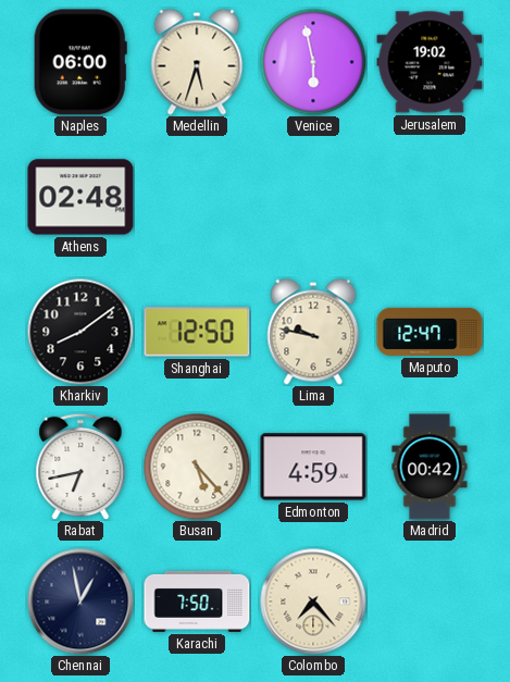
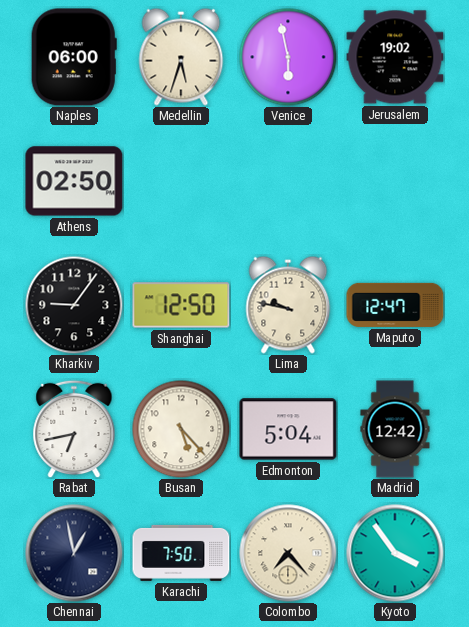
Athens: 02:48 -> 02:50 (74, 181)
Kharkiv: 8:09 -> 9:06 (74, 305)
Edmonton: 4:59 -> 5:04 (288, 429)
Madrid: 00:42 -> 12:42 (395, 429)
Kyoto: none -> 3:54 (395, 553)
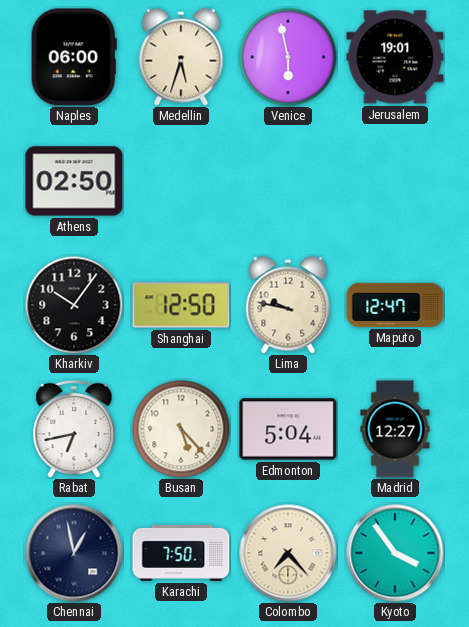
Jerusalem: 19:02 -> 19:01 (395, 57)
Kharkiv: 9:06 -> 10:06 (74, 305)
Madrid: 12:42 -> 12:27 (395, 429)
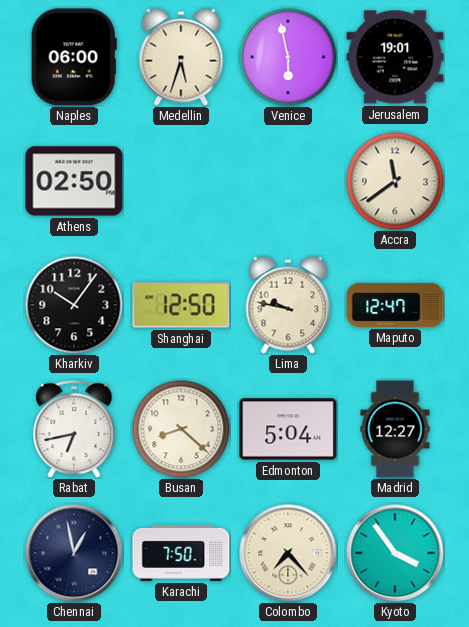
Accra: none -> 11:39 (395, 181)
Busan: 5:23 -> 8:22 (181, 429)
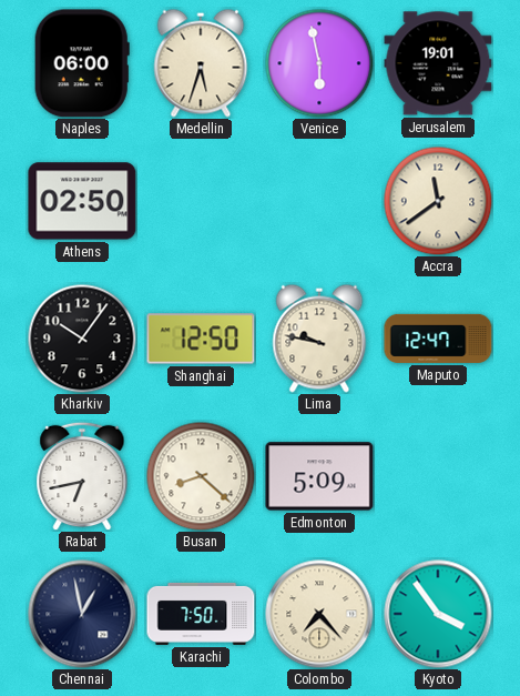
Edmonton: 5:04 -> 5:09 (319, 476)
Madrid: 12:27 -> none (395, 429)
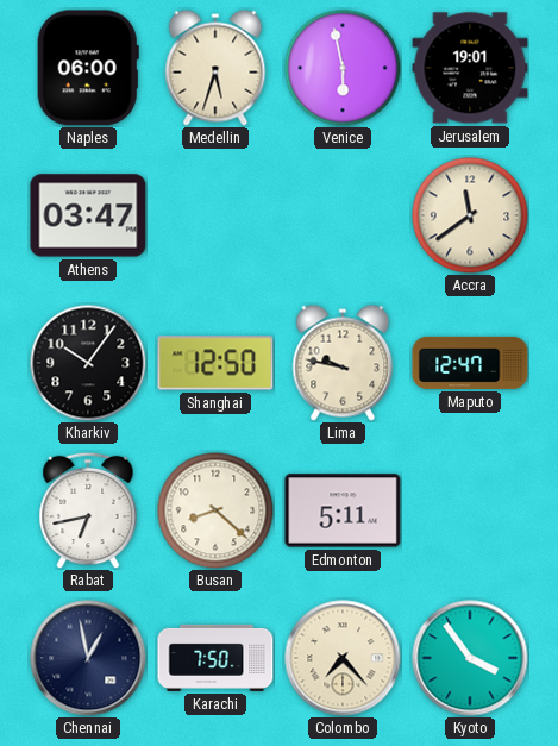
Athens: 02:50 -> 03:47 (88, 215)
Edmonton: 5:09 -> 5:11 (343, 510)
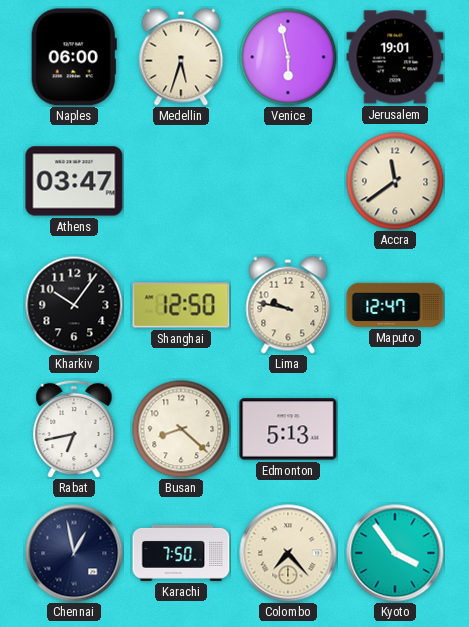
Edmonton: 5:11 -> 5:13 (288, 429)
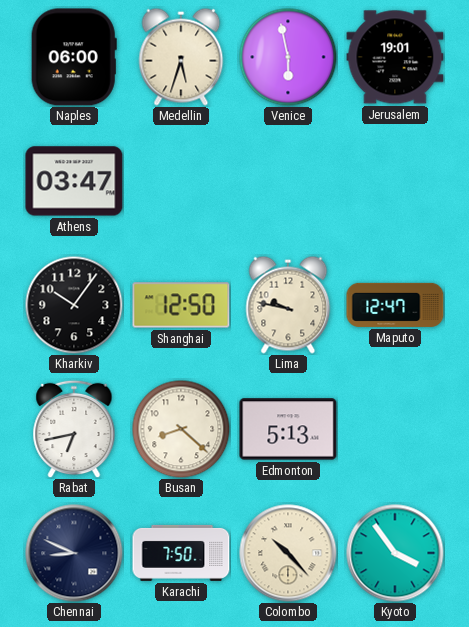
Accra: 11:39 -> none (395, 181)
Chennai: 12:58 -> 8:49 (74, 553)
Colombo: 7:23 -> 10:23 (288, 553)
